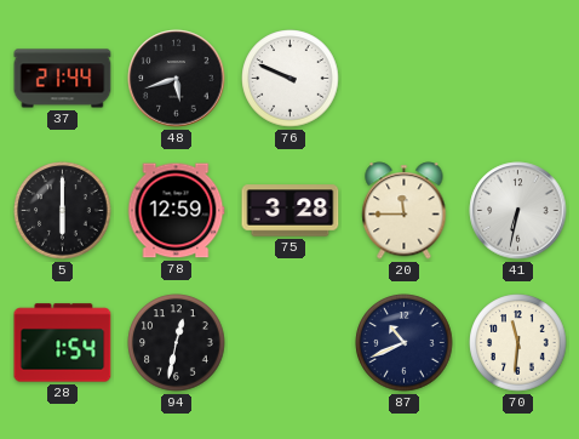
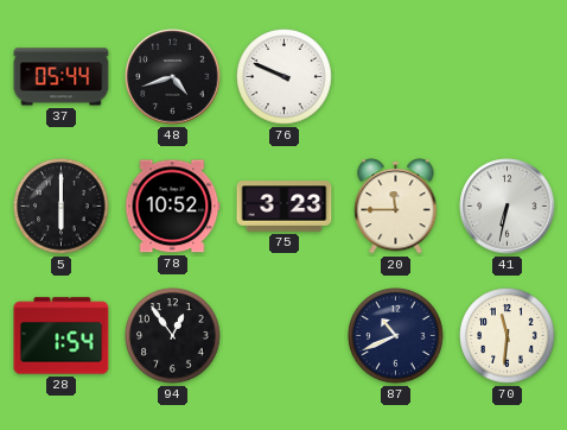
37: 21:44 -> 05:44 (62, 77)
48: 5:42 -> 4:42 (173, 77)
78: 12:59 -> 10:52 (172, 207)
75: 3:28 -> 3:23 (285, 207)
94: 12:32 -> 12:54 (173, 336)
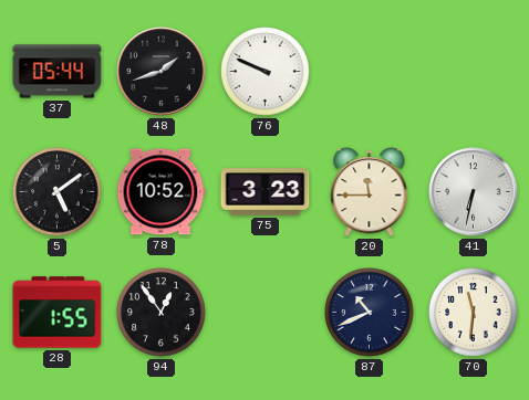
48: 4:42 -> 1:42 (162, 72)
5: 6:00 -> 5:09 (58, 192)
28: 1:54 -> 1:55 (58, 313)
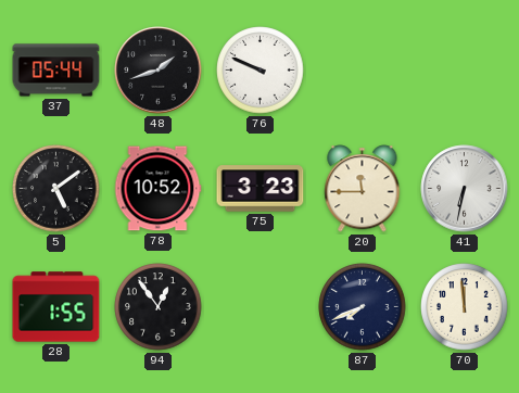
87: 10:41 -> 7:41 (363, 307)
70: 11:31 -> 11:59 (465, 307)
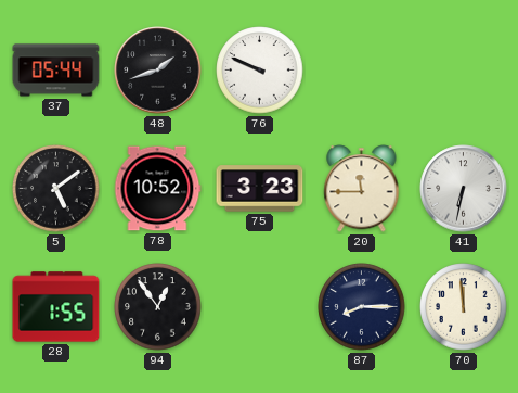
87: 7:41 -> 8:15 (362, 307)
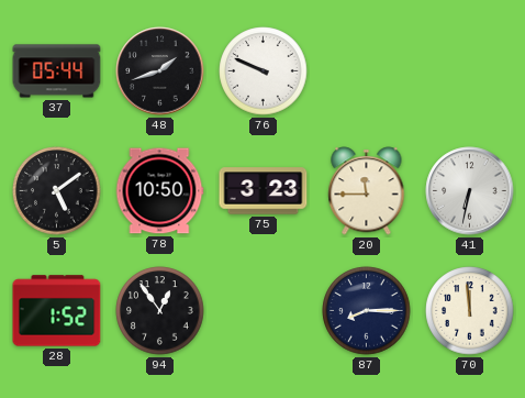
78: 10:52 -> 10:50 (159, 191)
28: 1:55 -> 1:52 (57, 311)
